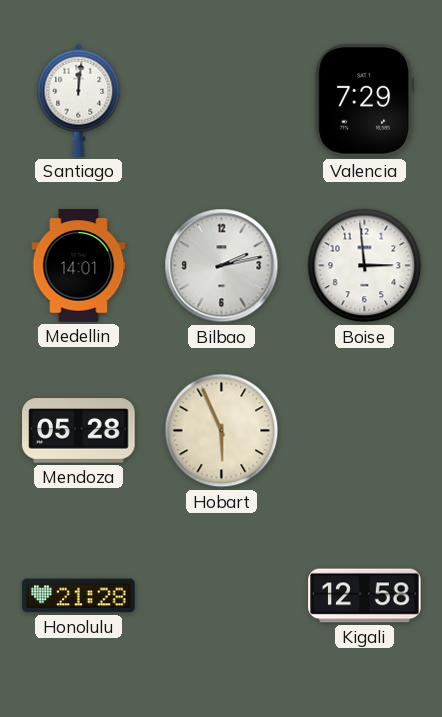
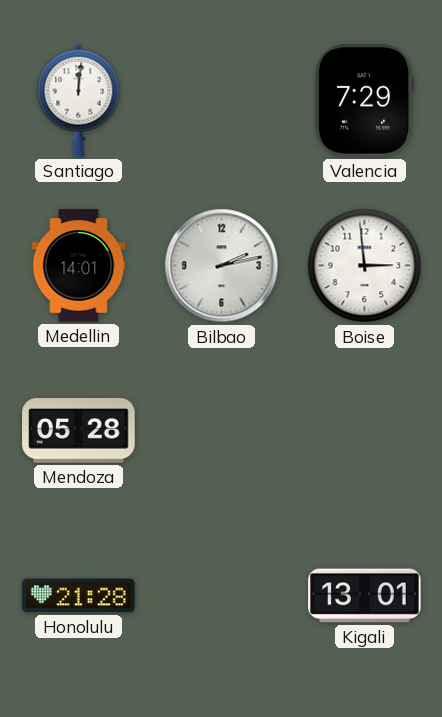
Hobart: 5:56 -> none (222, 431)
Kigali: 12:58 -> 13:01 (365, 596)
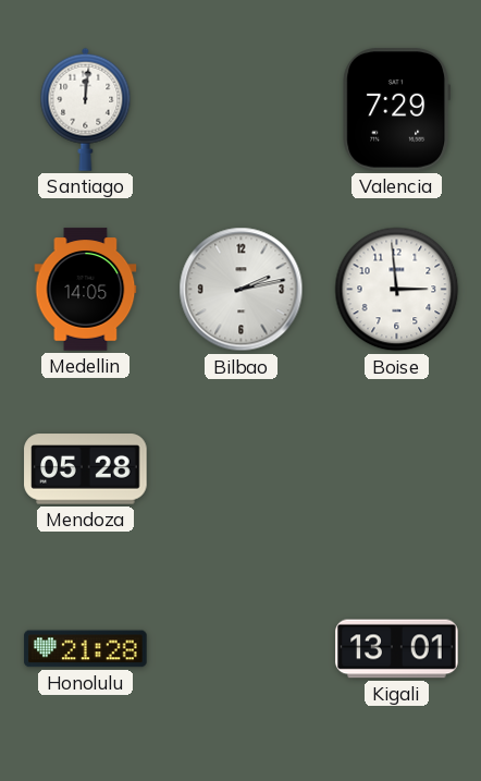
Medellin: 14:01 -> 14:05 (86, 290)
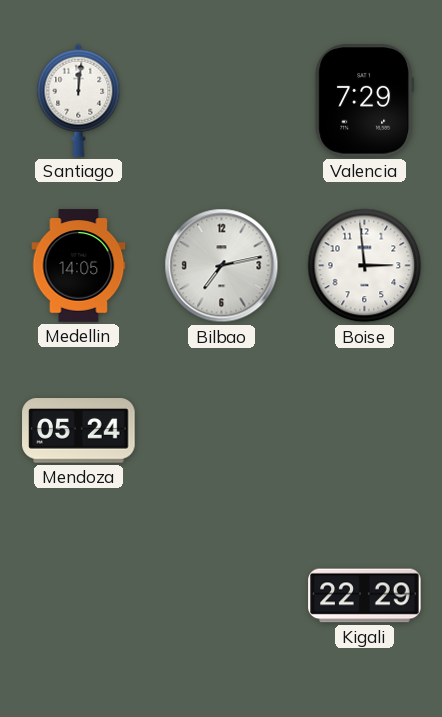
Bilbao: 2:13 -> 7:13 (222, 266)
Mendoza: 05:28 -> 05:24 (79, 431)
Honolulu: 21:28 -> none (86, 649)
Kigali: 13:01 -> 22:29 (365, 596)
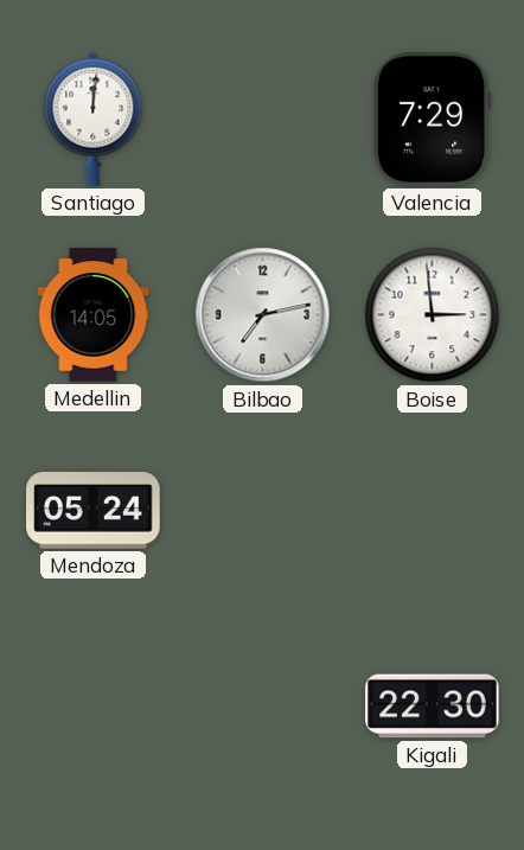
Kigali: 22:29 -> 22:30 (433, 707)
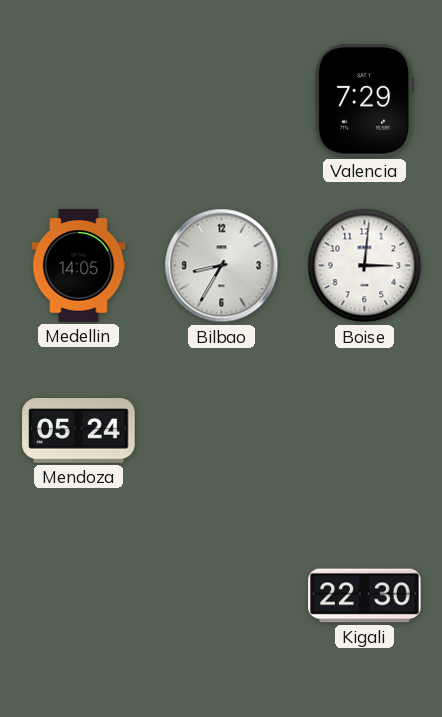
Santiago: 12:01 -> none (94, 119)
Bilbao: 7:13 -> 8:35 (222, 266)
Boise: 2:59 -> 3:01 (365, 266)
